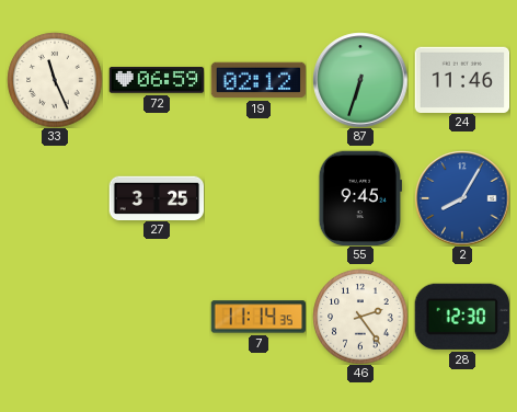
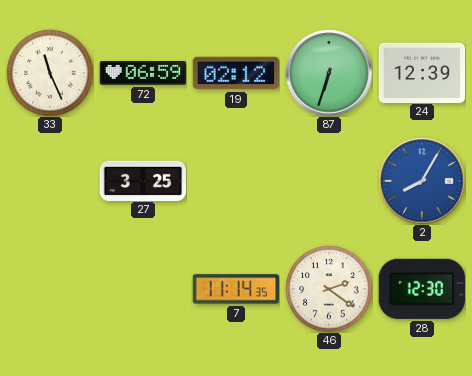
24: 11:46 -> 12:39 (422, 72)
55: 9:45 -> none (359, 198)
46: 2:24 -> 2:21 (329, 289)
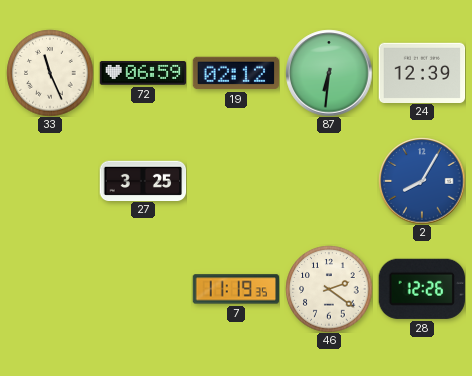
87: 6:33 -> 6:31 (329, 73)
7: 11:14 -> 11:19 (236, 289)
28: 12:30 -> 12:26 (422, 289)
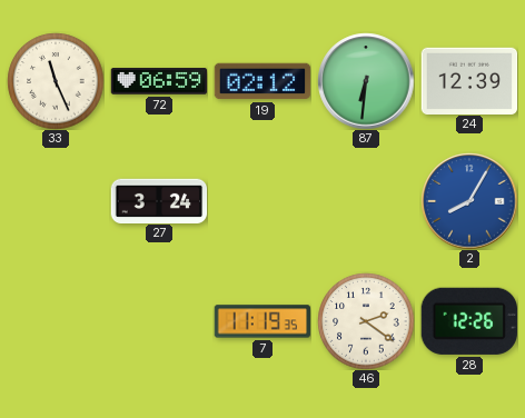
27: 3:25 -> 3:24 (159, 200)
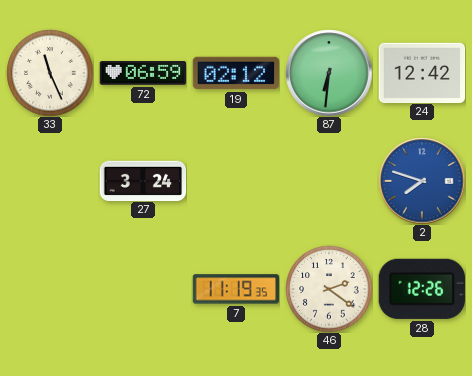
24: 12:39 -> 12:42 (422, 72)
2: 8:05 -> 7:48 (422, 181)
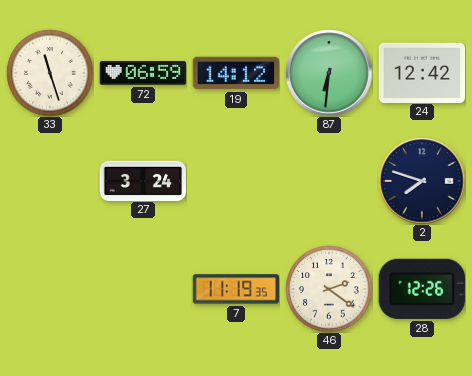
33: 11:26 -> 11:27 (50, 73)
19: 02:12 -> 14:12 (236, 73)
2 dial: blue -> navy (422, 181)
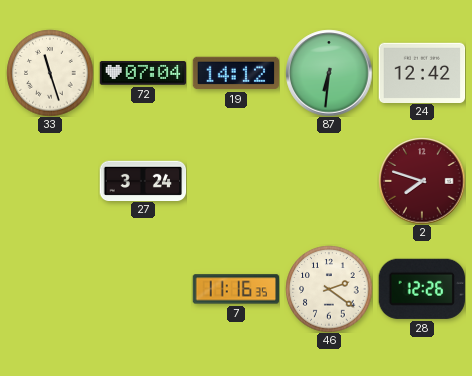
72: 06:59 -> 07:04 (143, 73)
2 dial: navy -> burgundy (422, 181)
7: 11:19 -> 11:16 (236, 289)
